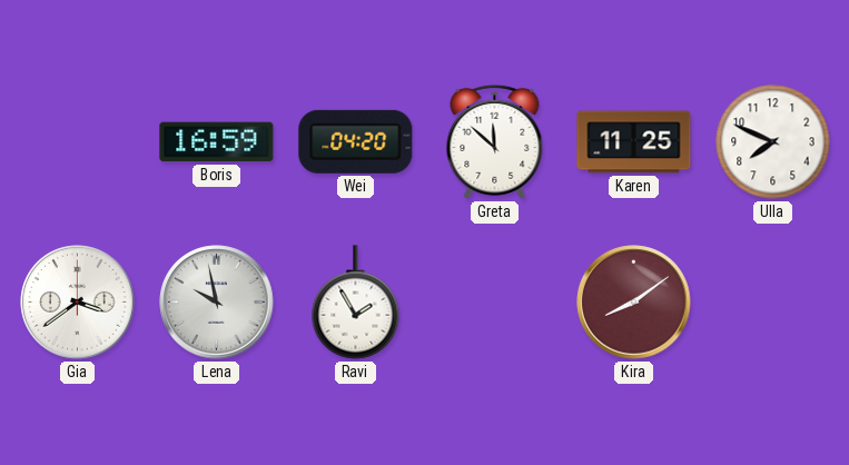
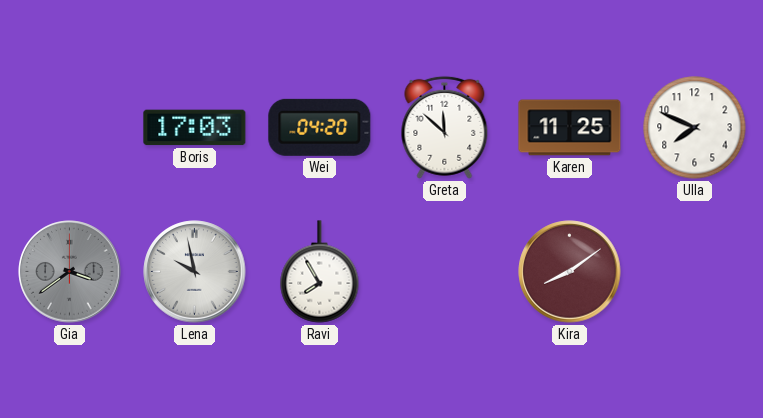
Boris: 16:59 -> 17:03 (195, 128)
Gia dial: white -> grey (70, 272)
Ravi: 1:55 -> 7:55 (320, 272)
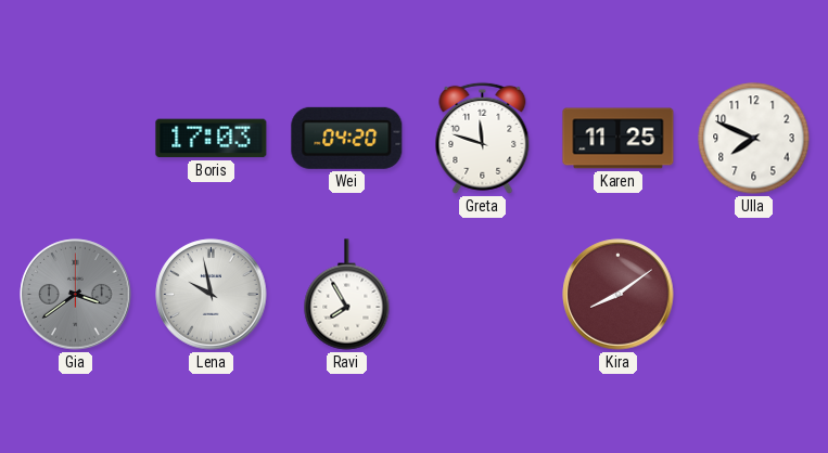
Greta: 11:52 -> 11:48 (483, 138)
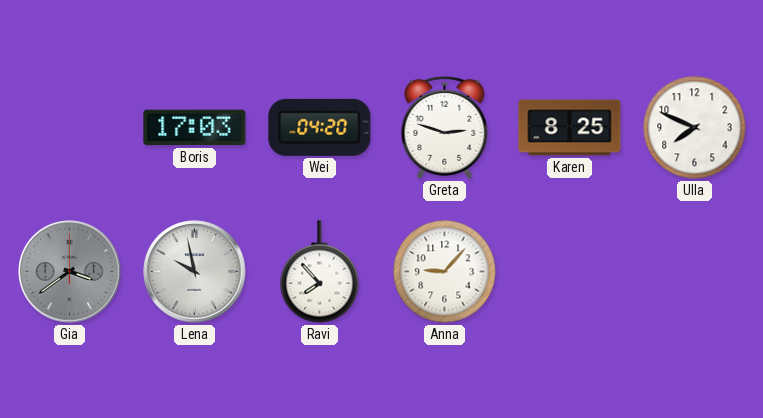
Greta: 11:48 -> 2:48 (445, 127)
Karen: 11:25 -> 8:25 (570, 128)
Ravi: 7:55 -> 7:53 (320, 272)
Anna: none -> 9:07 (445, 272)
Kira: 8:09 -> none (619, 295)
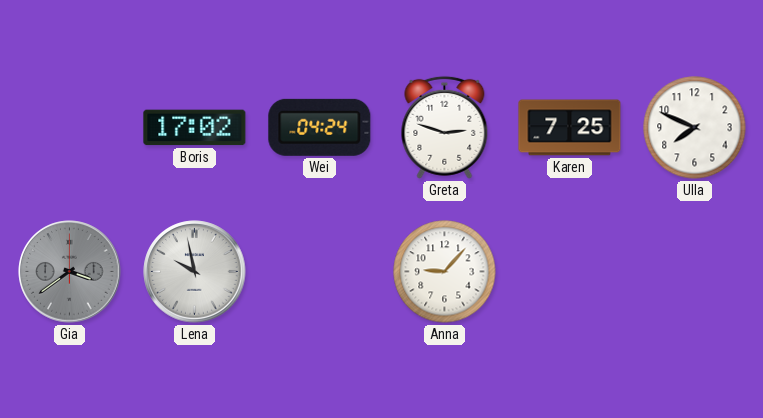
Boris: 17:03 -> 17:02 (195, 128)
Wei: 04:20 -> 04:24 (320, 127)
Karen: 8:25 -> 7:25 (570, 128)
Ravi: 7:53 -> none (320, 272)
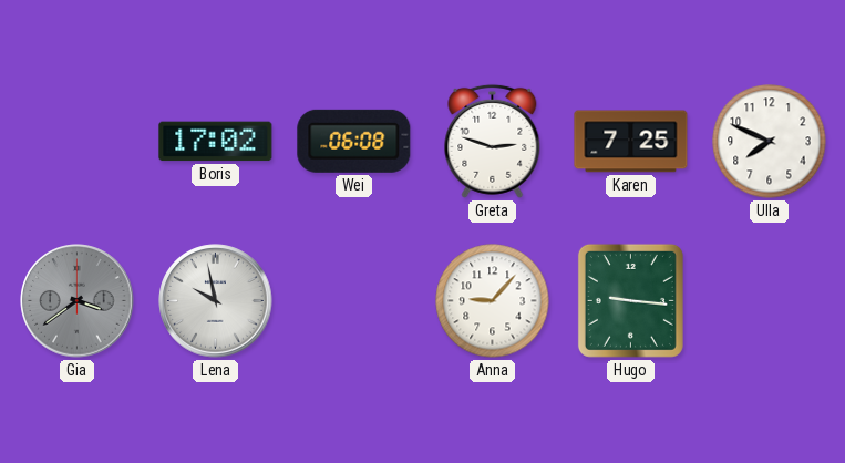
Wei: 04:24 -> 06:08 (354, 141)
Hugo: none -> 9:16 (630, 300)
